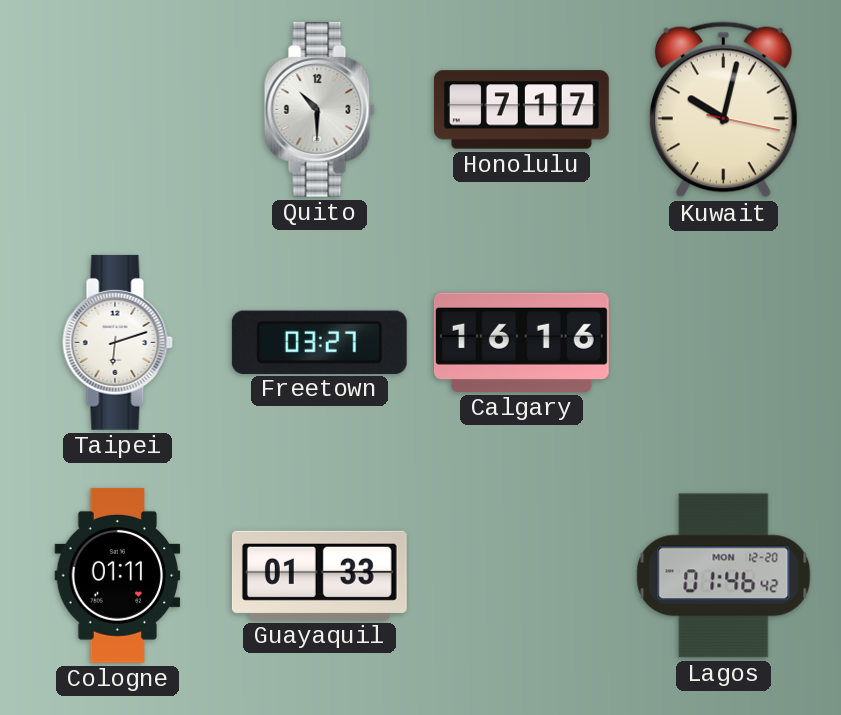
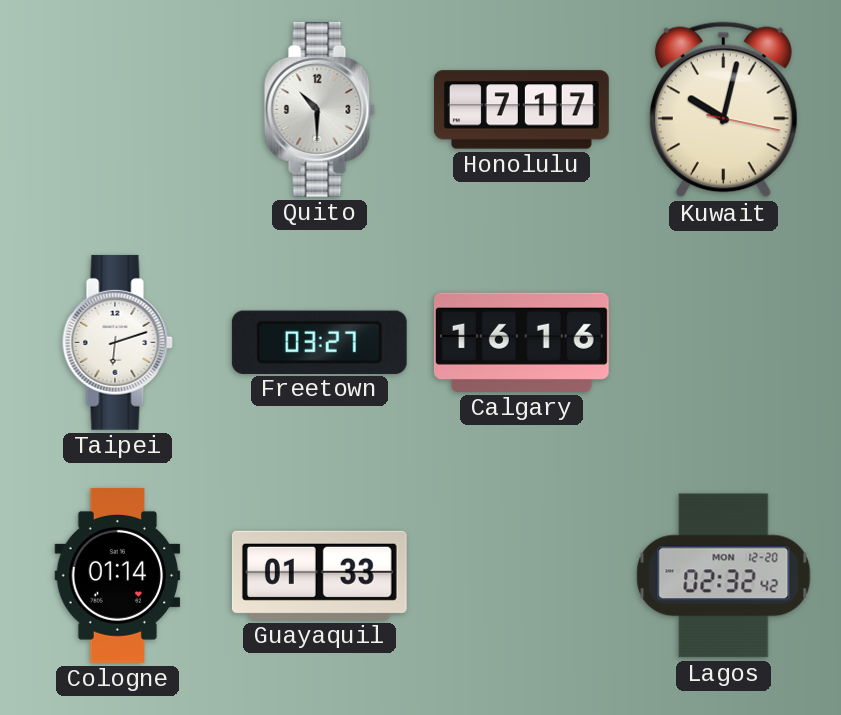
Cologne: 01:11 -> 01:14 (118, 575)
Lagos: 01:46 -> 02:32 (724, 576)
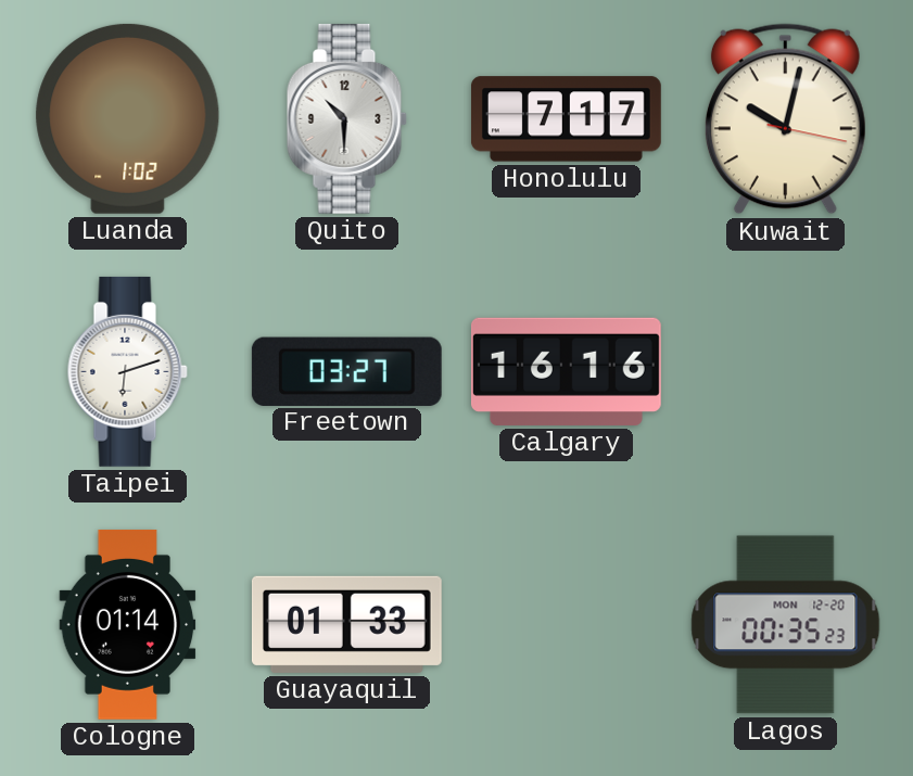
Luanda: none -> 1:02 (128, 118)
Lagos: 02:32 -> 00:35 (786, 625)
